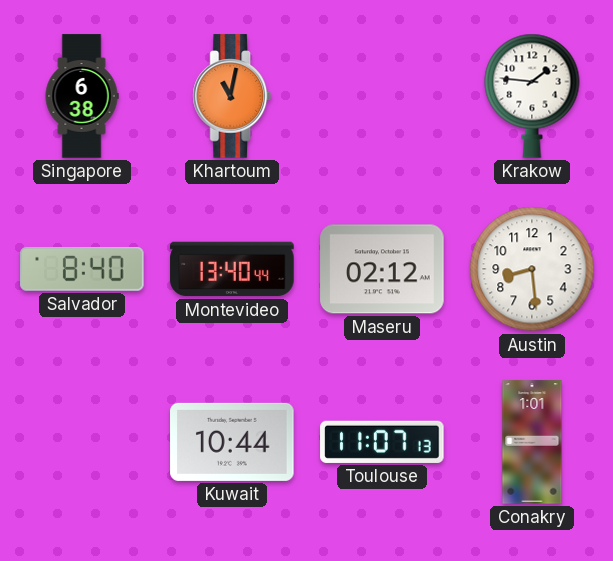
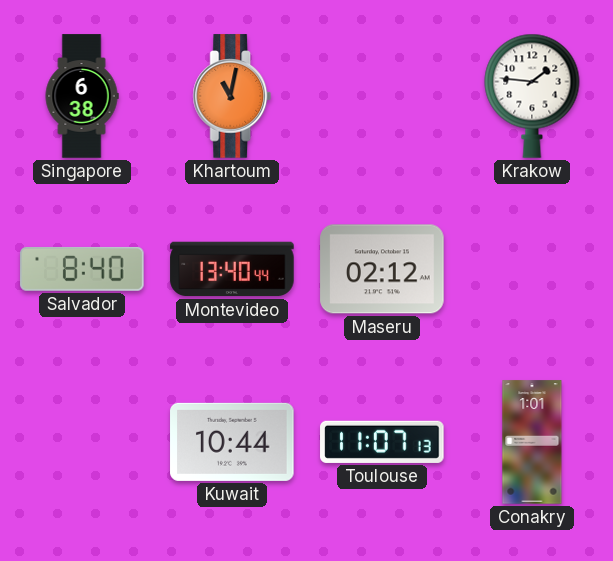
Austin: 8:29 -> none (532, 269)
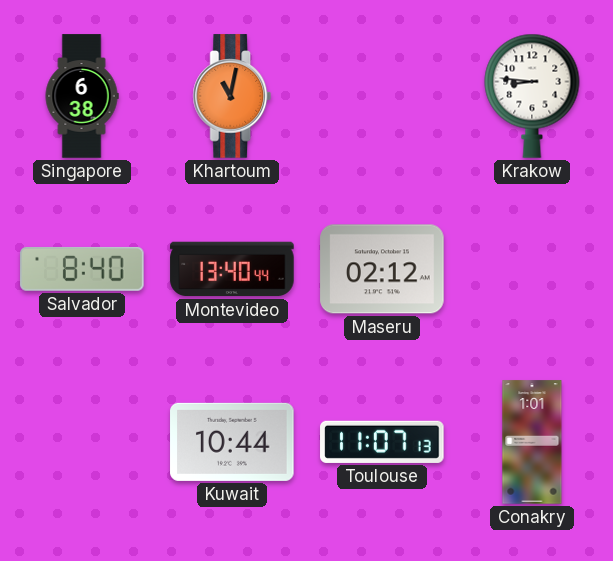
Krakow: 1:46 -> 8:46 (532, 96)
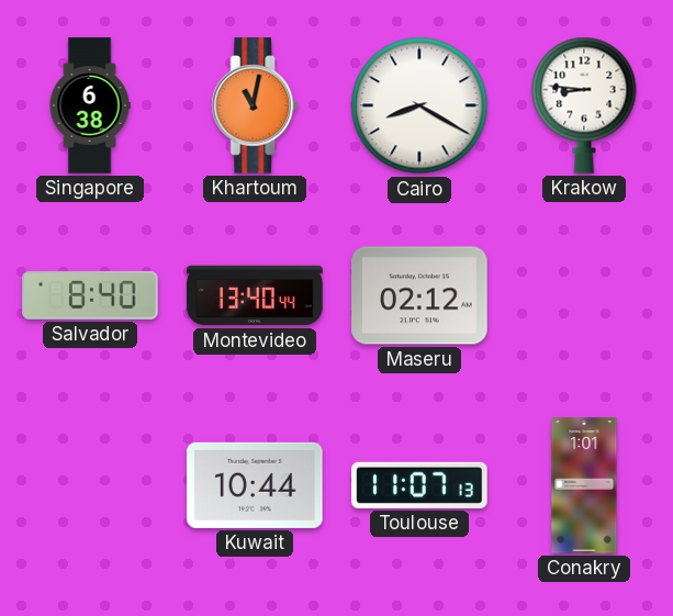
Cairo: none -> 8:20 (419, 105)
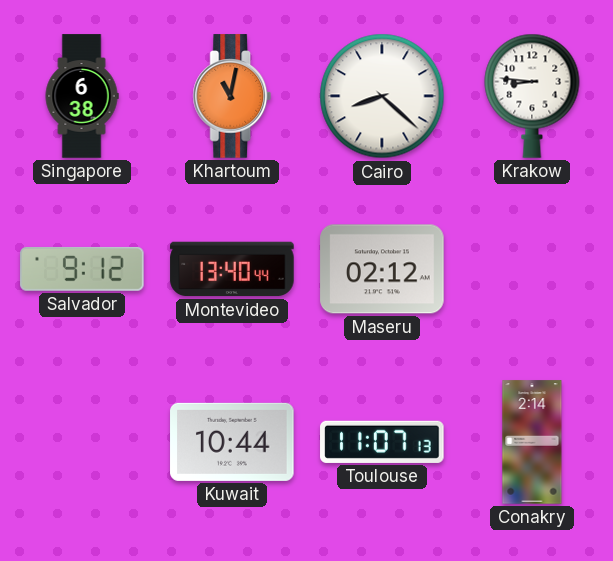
Cairo: 8:20 -> 8:22 (382, 96)
Salvador: 8:40 -> 9:12 (82, 269)
Conakry: 1:01 -> 2:14 (532, 442)
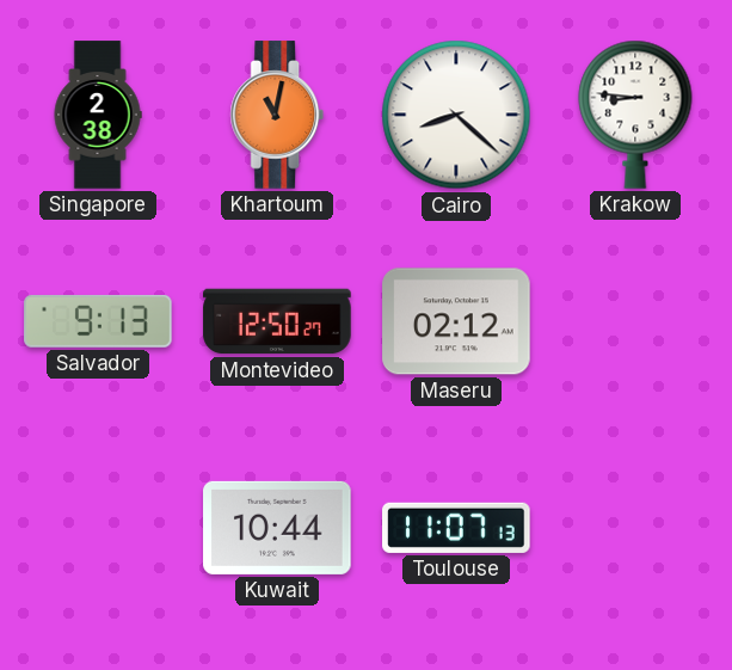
Singapore: 6:38 -> 2:38 (98, 115)
Salvador: 9:12 -> 9:13 (98, 321)
Montevideo: 13:40 -> 12:50 (277, 321)
Conakry: 2:14 -> none (532, 442)
